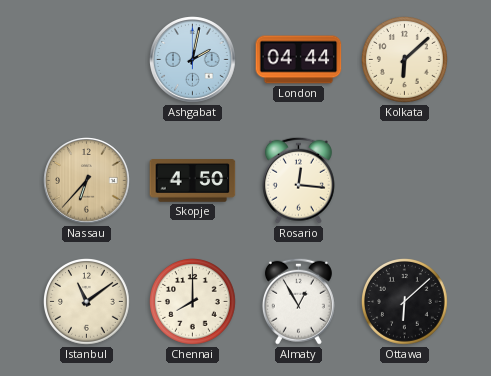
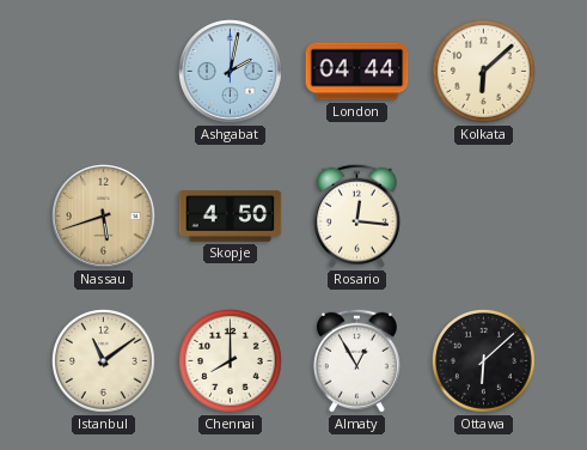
Nassau: 6:37 -> 5:42 (104, 217)
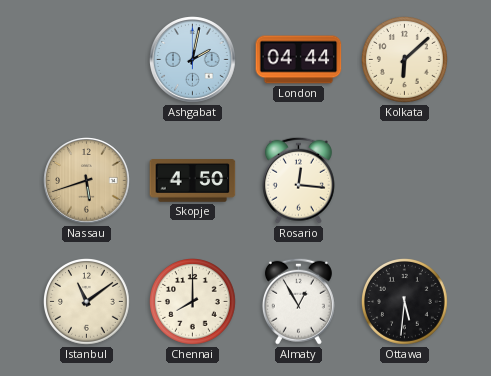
Ottawa: 6:08 -> 5:31 (405, 302)
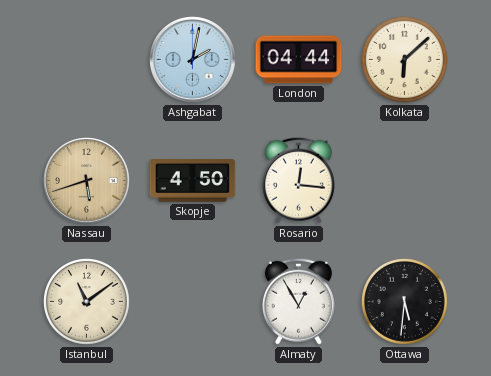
Chennai: 8:00 -> none (193, 302)
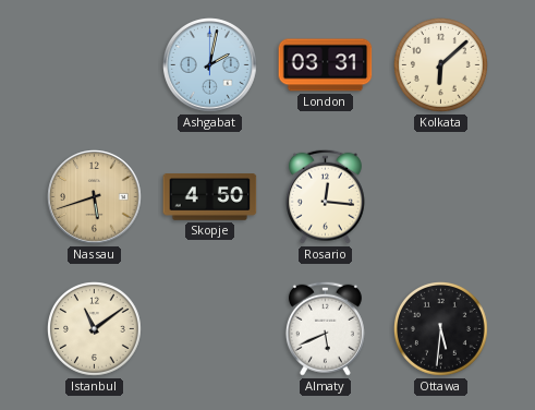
London: 04:44 -> 03:31 (326, 65)
Almaty: 12:55 -> 5:41 (325, 328)
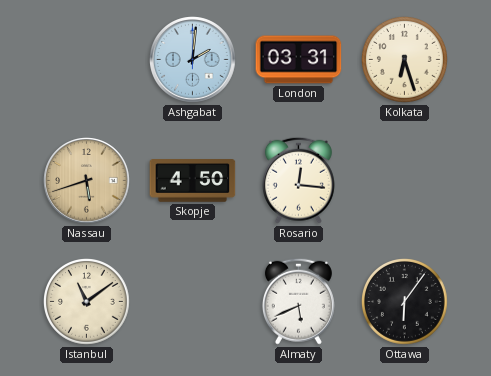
Ashgabat: 2:02 -> 2:01 (193, 60)
Kolkata: 6:08 -> 6:27 (405, 60)
Ottawa: 5:31 -> 6:06 (405, 302)
